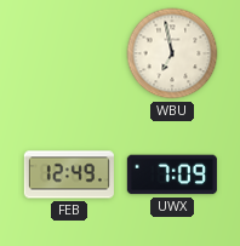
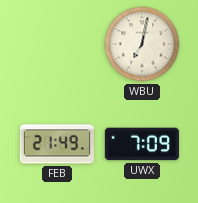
WBU: 6:58 -> 7:02 (142, 44)
FEB: 12:49 -> 21:49 (57, 144)
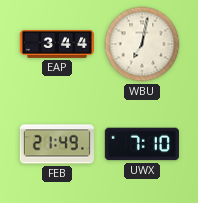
EAP: none -> 3:44 (57, 44)
UWX: 7:09 -> 7:10 (142, 144)
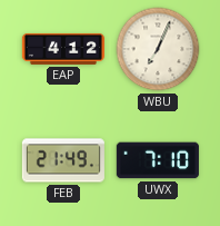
EAP: 3:44 -> 4:12 (63, 49)
WBU: 7:02 -> 7:04 (158, 49)
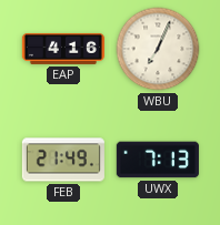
EAP: 4:12 -> 4:16 (63, 49)
UWX: 7:10 -> 7:13 (158, 160)
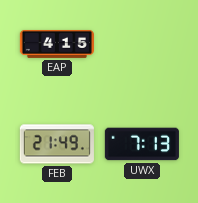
EAP: 4:16 -> 4:15 (57, 44)
WBU: 7:04 -> none (158, 49)
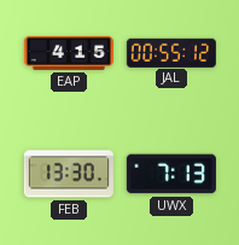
JAL: none -> 00:55 (171, 52)
FEB: 21:49 -> 13:30 (69, 174)
